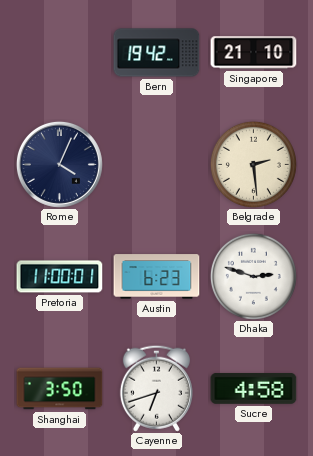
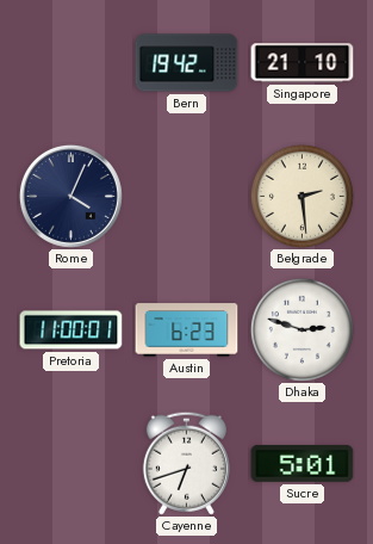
Shanghai: 3:50 -> none (60, 389)
Sucre: 4:58 -> 5:01 (303, 463)
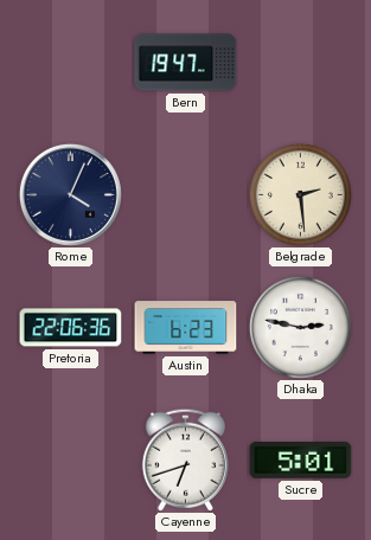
Bern: 19:42 -> 19:47 (186, 63)
Singapore: 21:10 -> none (303, 63)
Pretoria: 11:00 -> 22:06 (71, 328)
Dhaka: 2:48 -> 2:47 (300, 327)
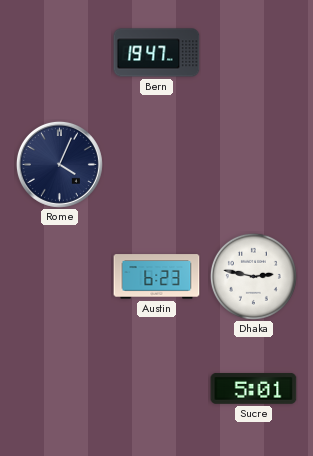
Belgrade: 2:29 -> none (300, 194)
Pretoria: 22:06 -> none (71, 328)
Cayenne: 6:42 -> none (185, 459)
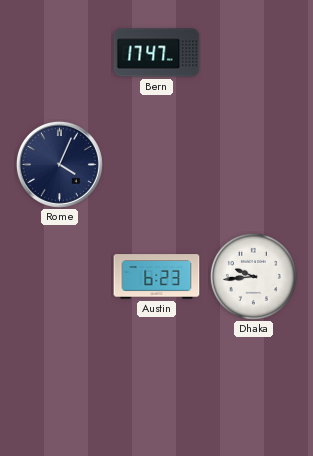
Bern: 19:47 -> 17:47 (157, 53)
Dhaka: 2:47 -> 9:44 (253, 276)
Sucre: 5:01 -> none (254, 388)
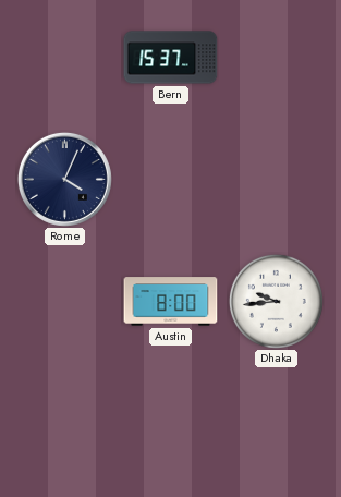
Bern: 17:47 -> 15:37 (171, 58)
Austin: 6:23 -> 8:00 (171, 302)
